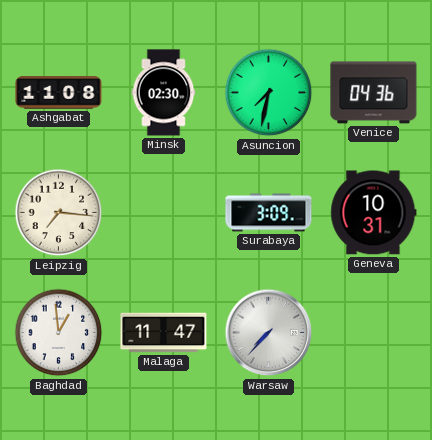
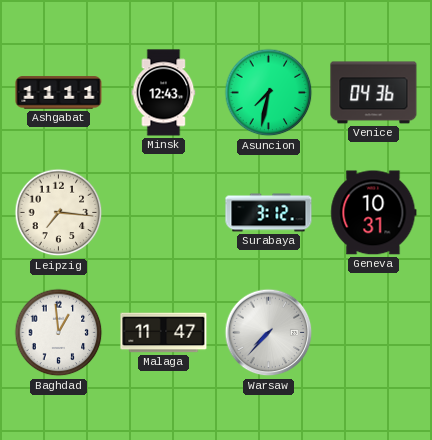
Ashgabat: 11:08 -> 11:11 (59, 93)
Minsk: 02:30 -> 12:43 (164, 93)
Surabaya: 3:09 -> 3:12 (269, 213)
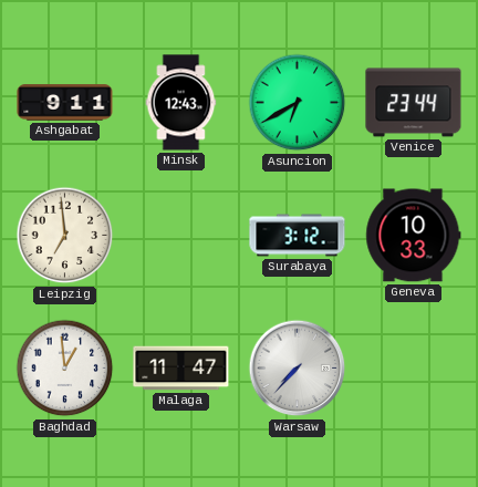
Ashgabat: 11:11 -> 9:11 (65, 103)
Asuncion: 7:32 -> 6:40 (298, 103)
Venice: 04:36 -> 23:44 (414, 103)
Leipzig: 7:16 -> 6:59 (65, 236)
Geneva: 10:31 -> 10:33 (414, 236)
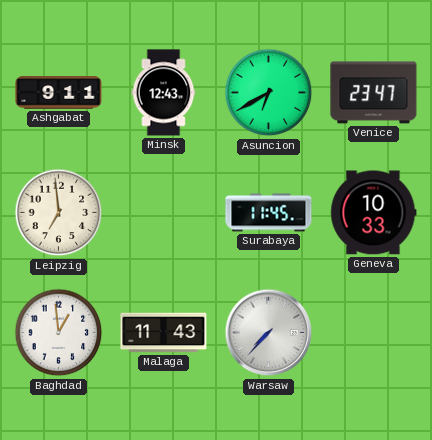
Venice: 23:44 -> 23:47 (374, 93)
Surabaya: 3:12 -> 11:45 (269, 213)
Malaga: 11:47 -> 11:43 (164, 333)
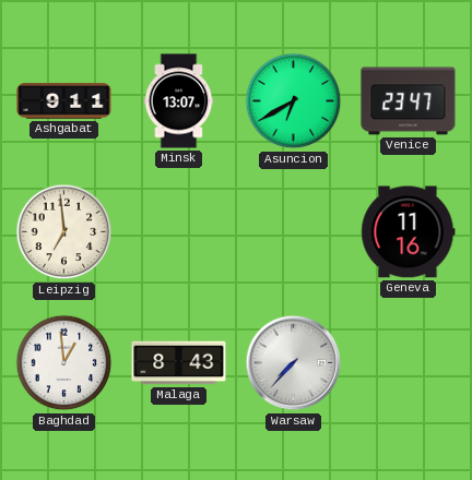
Minsk: 12:43 -> 13:07 (179, 101)
Surabaya: 11:45 -> none (269, 213)
Geneva: 10:33 -> 11:16 (409, 232)
Malaga: 11:43 -> 8:43 (179, 363)
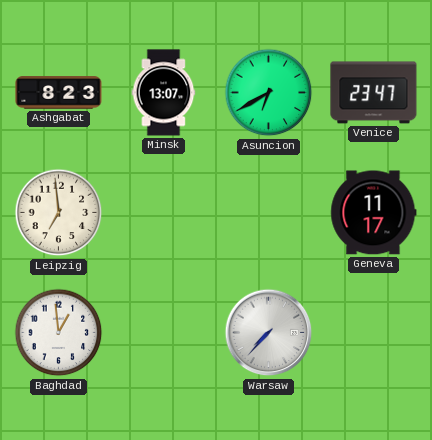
Ashgabat: 9:11 -> 8:23 (59, 93)
Geneva: 11:16 -> 11:17 (374, 213)
Malaga: 8:43 -> none (179, 363)
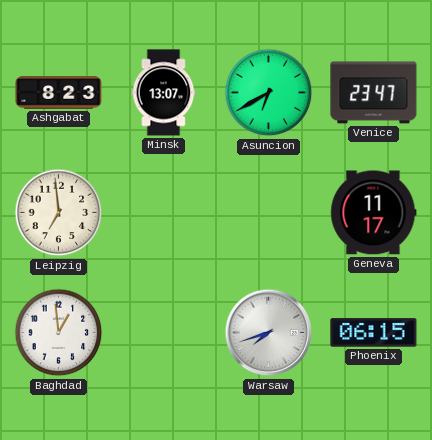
Warsaw: 7:37 -> 7:42 (269, 333)
Phoenix: none -> 06:15 (374, 333)
